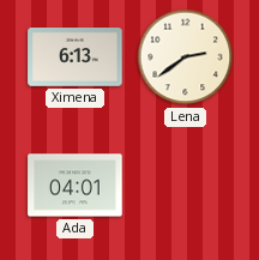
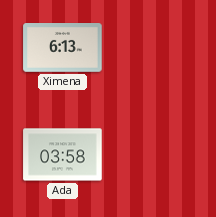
Lena: 2:39 -> none (186, 58)
Ada: 04:01 -> 03:58 (63, 155)
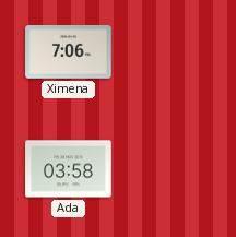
Ximena: 6:13 -> 7:06 (69, 52)
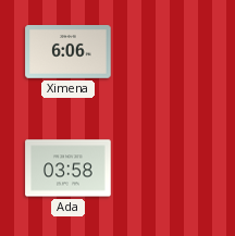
Ximena: 7:06 -> 6:06 (69, 52)
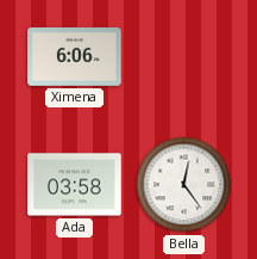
Bella: none -> 12:24 (184, 185)
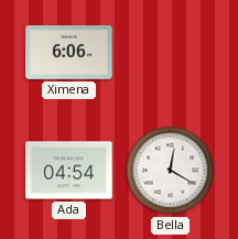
Ada: 03:58 -> 04:54 (69, 171)
Bella: 12:24 -> 12:20 (171, 171)
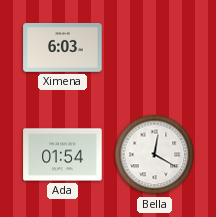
Ximena: 6:06 -> 6:03 (63, 48)
Ada: 04:54 -> 01:54 (63, 155)
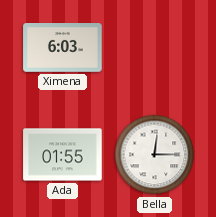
Ada: 01:54 -> 01:55 (63, 155)
Bella: 12:20 -> 12:15 (155, 155)
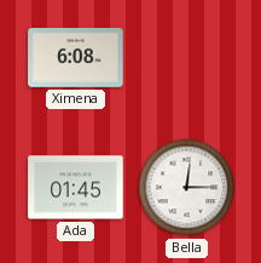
Ximena: 6:03 -> 6:08 (76, 58)
Ada: 01:55 -> 01:45 (76, 188)
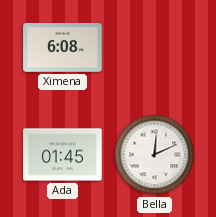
Bella: 12:15 -> 12:11 (155, 155)
